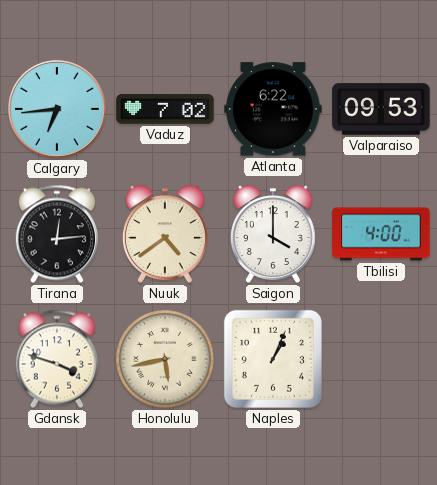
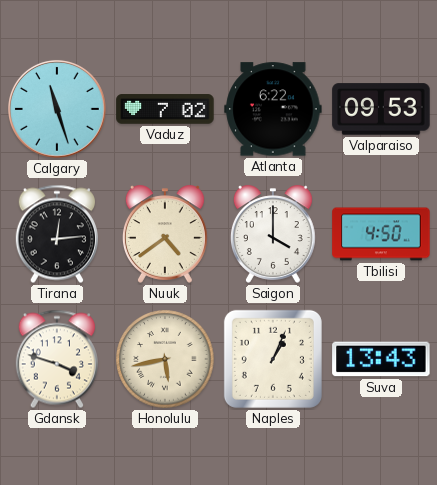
Calgary: 6:44 -> 11:27 (57, 109)
Tbilisi: 4:00 -> 4:50 (381, 234)
Suva: none -> 13:43 (381, 359)
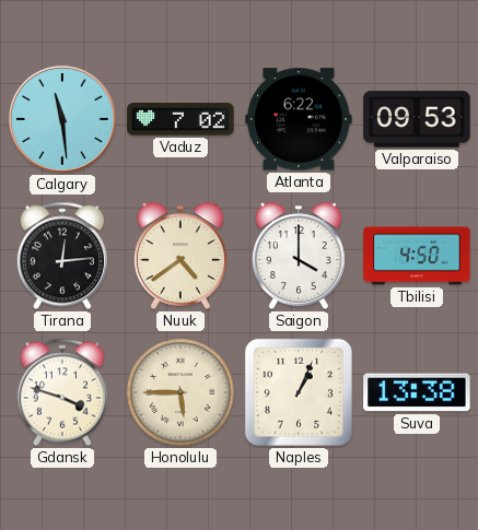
Calgary: 11:27 -> 11:29 (62, 119)
Honolulu: 5:43 -> 5:45 (180, 392)
Suva: 13:43 -> 13:38 (417, 392)
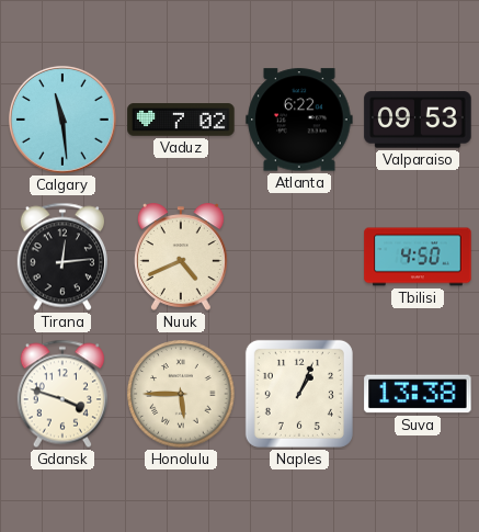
Nuuk: 4:39 -> 4:41 (181, 257)
Saigon: 4:00 -> none (299, 256)
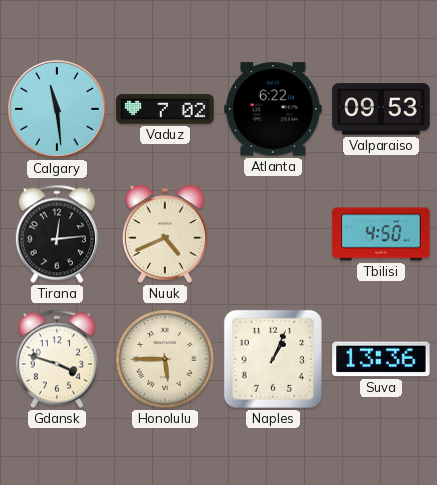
Suva: 13:38 -> 13:36 (381, 359)
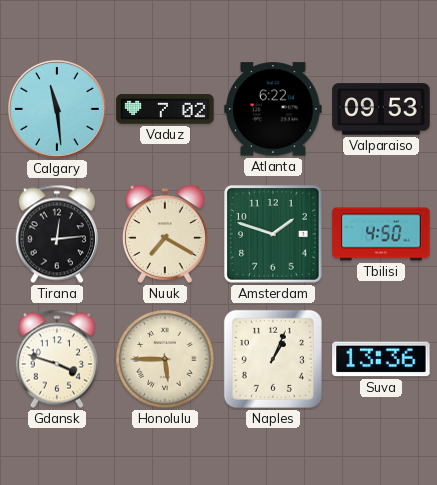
Nuuk: 4:41 -> 7:20 (165, 234)
Amsterdam: none -> 1:48 (273, 234)
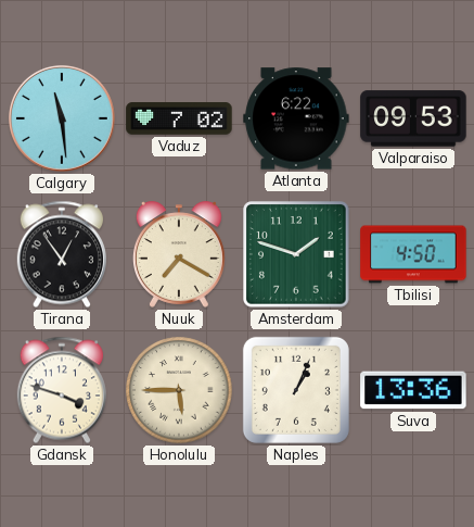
Tirana: 12:14 -> 12:54 (62, 254)
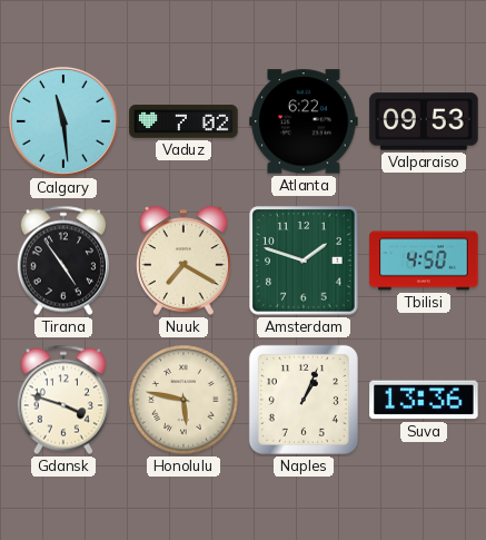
Tirana: 12:54 -> 4:54 (63, 261)
Honolulu: 5:45 -> 5:47 (184, 400)
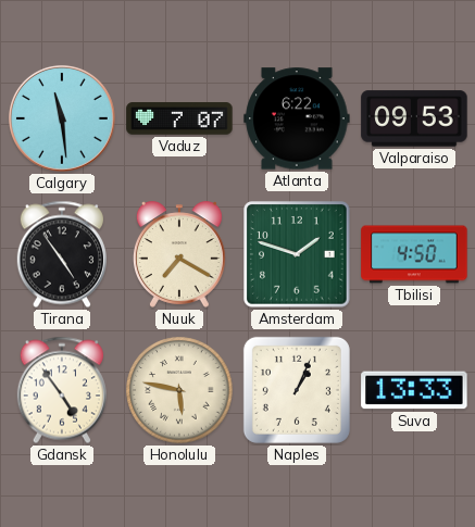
Vaduz: 7:02 -> 7:07 (179, 118)
Gdansk: 3:48 -> 4:54 (62, 390)
Suva: 13:36 -> 13:33 (414, 390)
